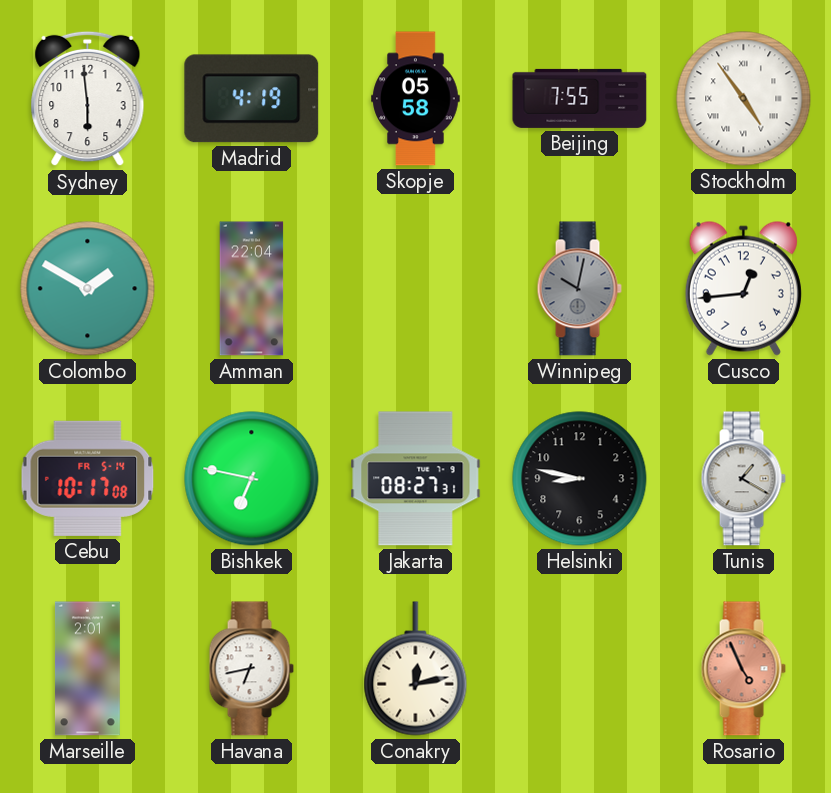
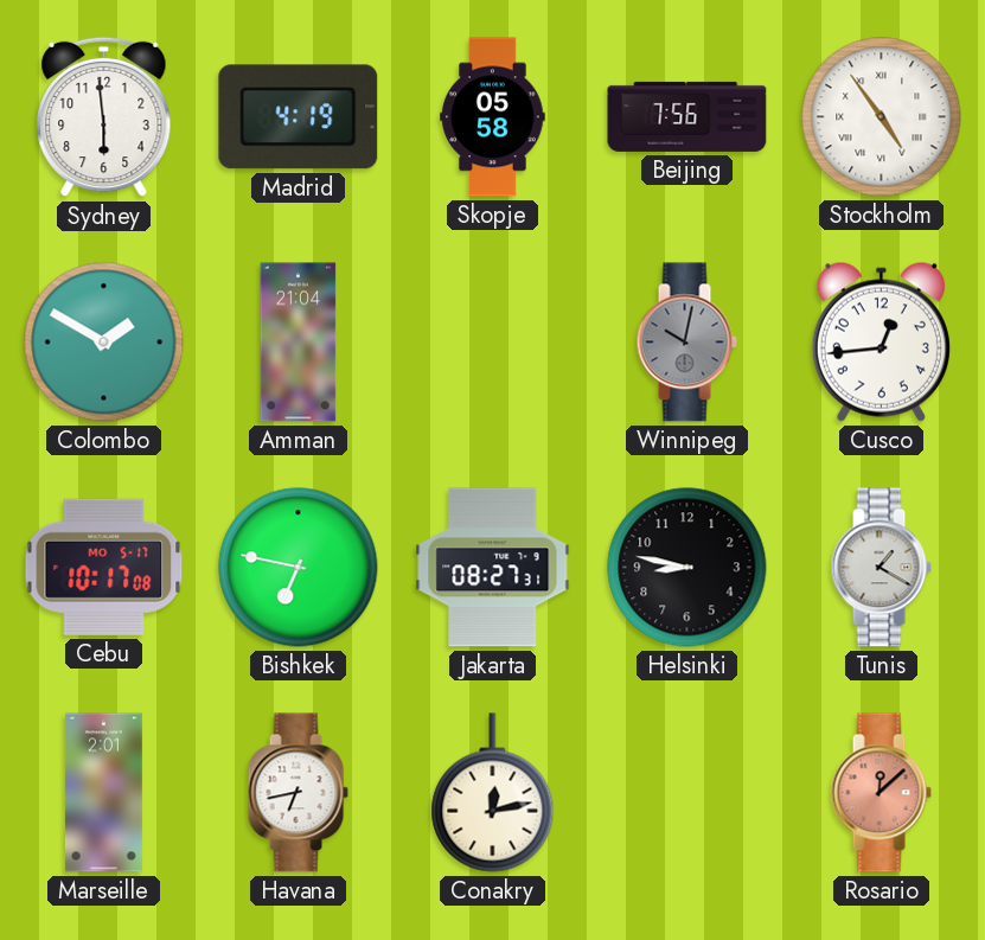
Beijing: 7:55 -> 7:56 (687, 116)
Amman: 22:04 -> 21:04 (299, 343)
Cebu date: FR 5-14 -> MO 5-17 (104, 567)
Rosario: 4:56 -> 12:08 (881, 793)
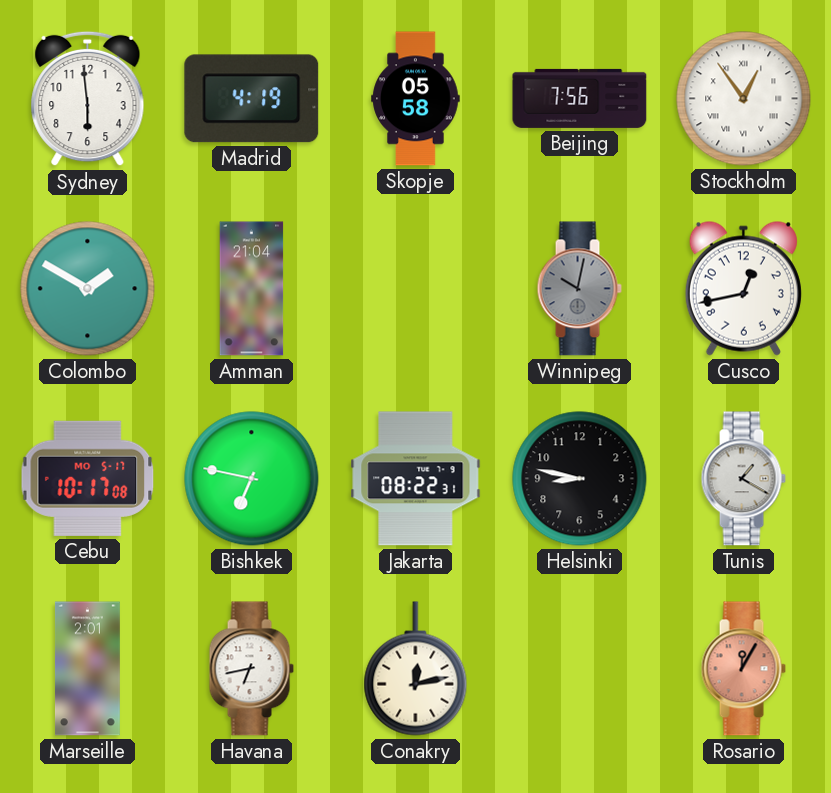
Stockholm: 4:54 -> 12:54 (744, 99)
Cusco: 12:44 -> 12:43 (743, 288)
Jakarta: 08:27 -> 08:22 (416, 479)
Rosario: 12:08 -> 12:05 (743, 669)
